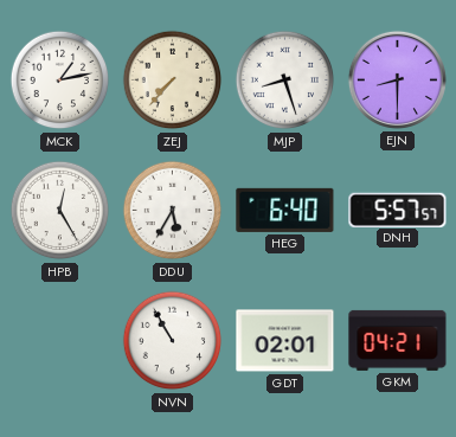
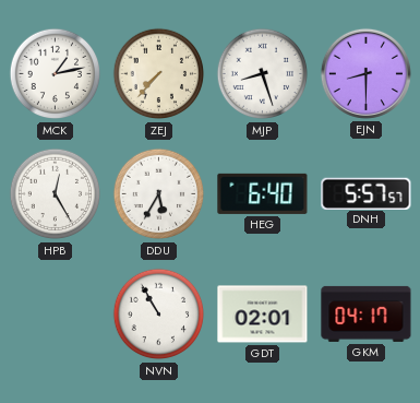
GKM: 04:21 -> 04:17 (367, 313)
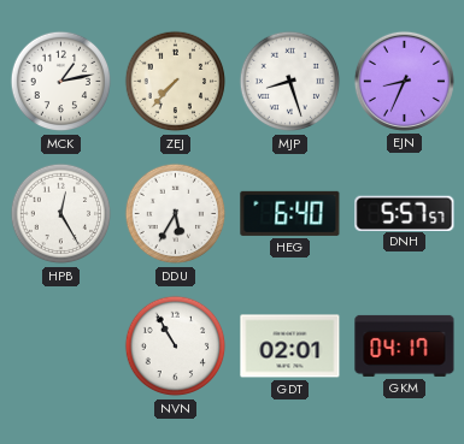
EJN: 8:30 -> 8:34 (404, 81)
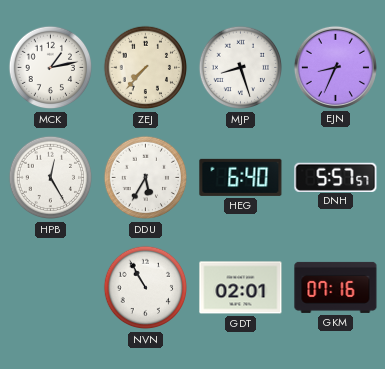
GKM: 04:17 -> 07:16 (336, 287)
